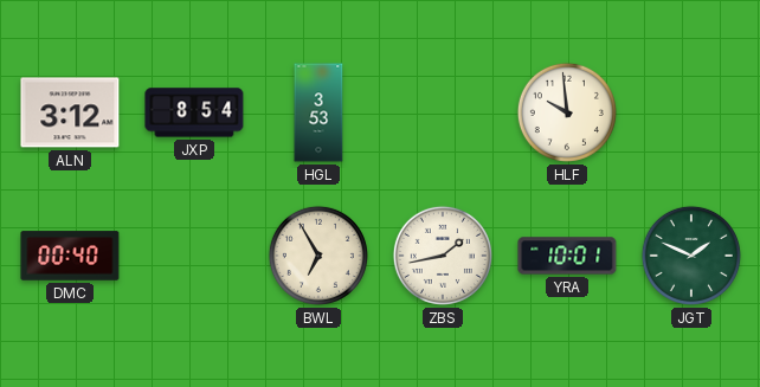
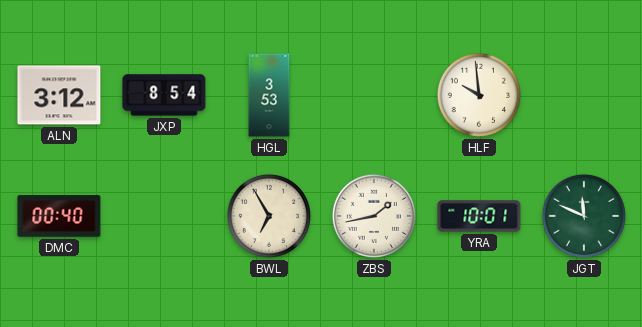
JGT: 1:49 -> 11:49 (584, 216)
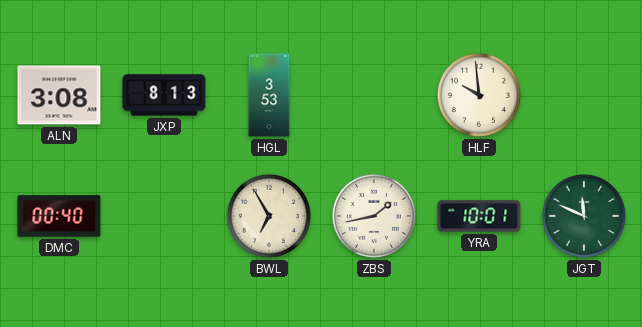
ALN: 3:12 -> 3:08 (59, 95)
JXP: 8:54 -> 8:13 (164, 95)
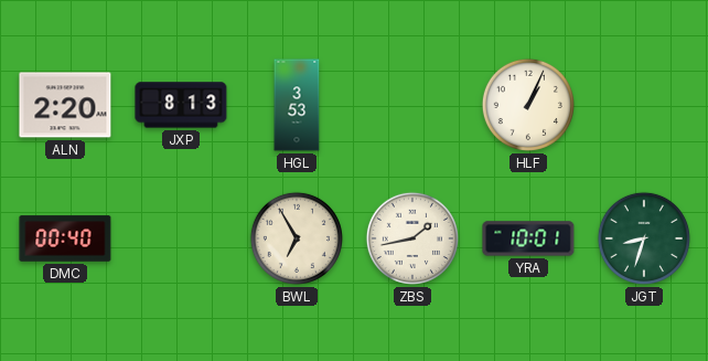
ALN: 3:08 -> 2:20 (65, 105)
HLF: 9:59 -> 1:04 (528, 105)
JGT: 11:49 -> 8:33 (644, 238)
